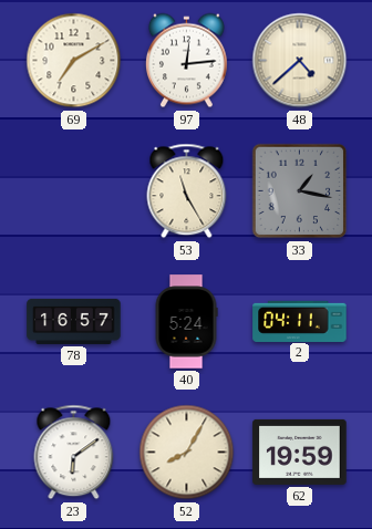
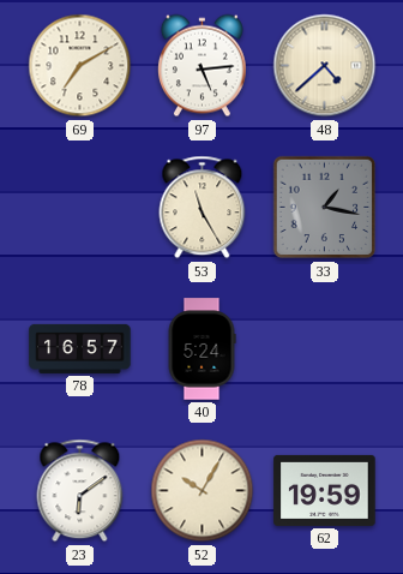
97: 12:14 -> 5:14 (201, 66)
2: 04:11 -> none (300, 321)
52: 8:05 -> 10:05 (203, 491)
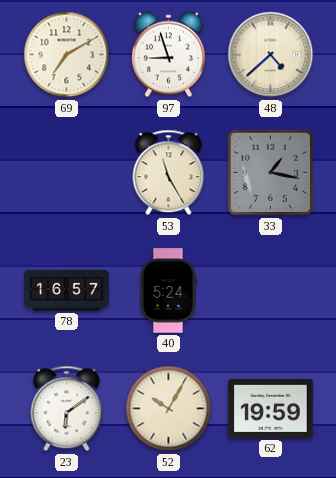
97: 5:14 -> 8:57 (168, 55)
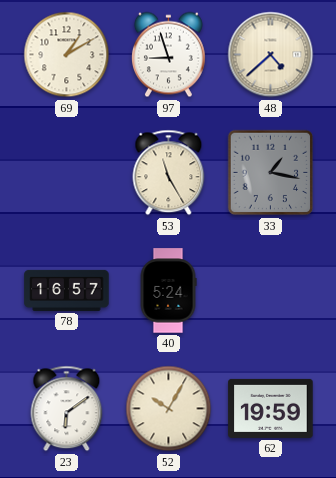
69: 7:10 -> 1:10 (67, 55)
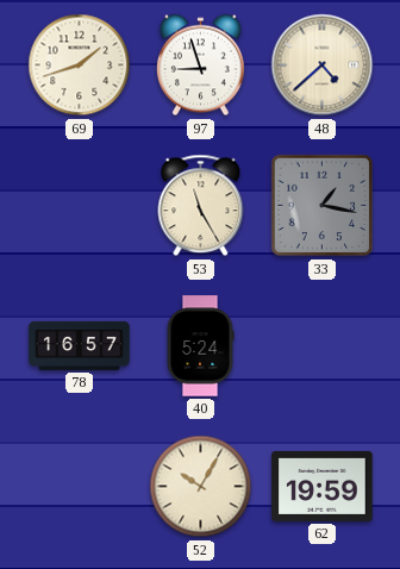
69: 1:10 -> 1:42 (80, 65)
23: 6:09 -> none (67, 409)
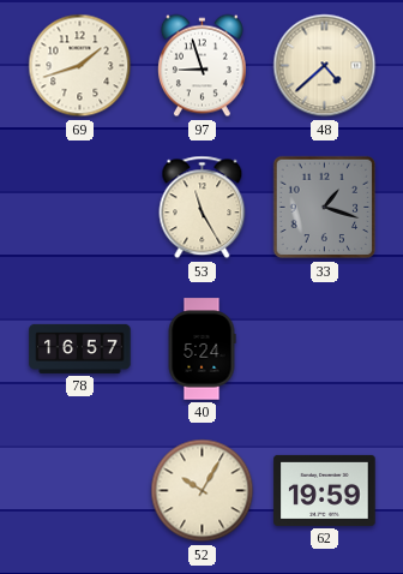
33: 1:17 -> 1:18 (325, 208)
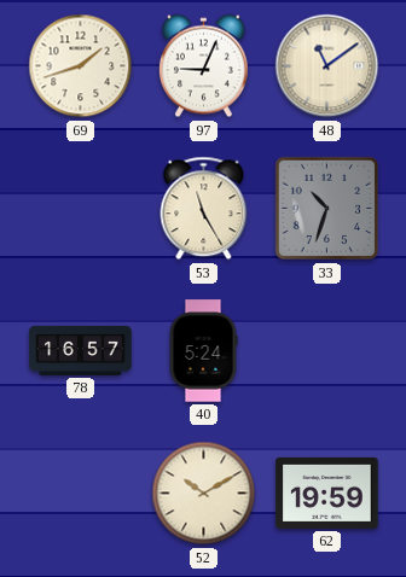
97: 8:57 -> 9:04 (203, 66)
48: 4:38 -> 11:09 (327, 66)
33: 1:18 -> 10:33 (327, 209)
52: 10:05 -> 10:10 (204, 494)
